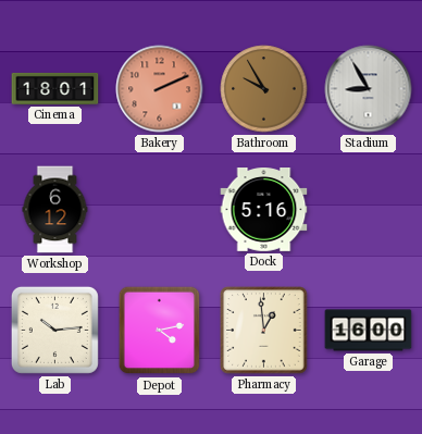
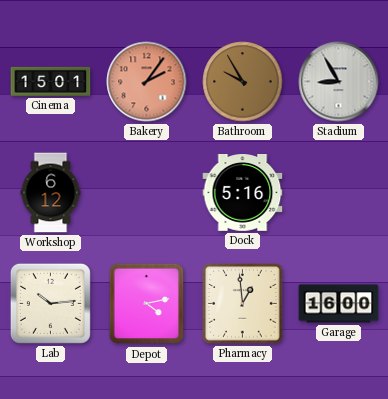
Cinema: 18:01 -> 15:01 (51, 81)
Bakery: 2:11 -> 2:06 (147, 82)
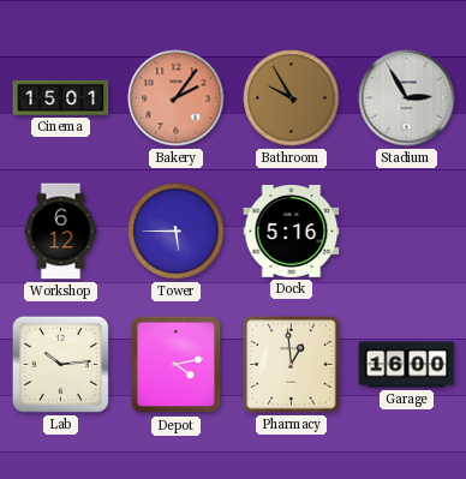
Stadium: 8:55 -> 2:55 (407, 98)
Tower: none -> 5:45 (177, 232)
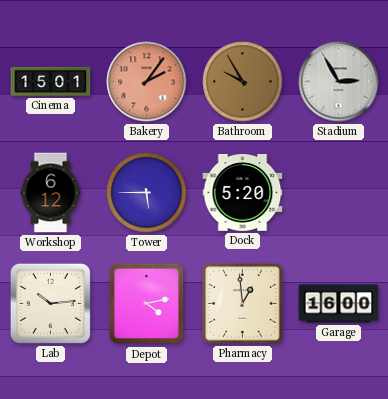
Dock: 5:16 -> 5:20 (243, 193)
